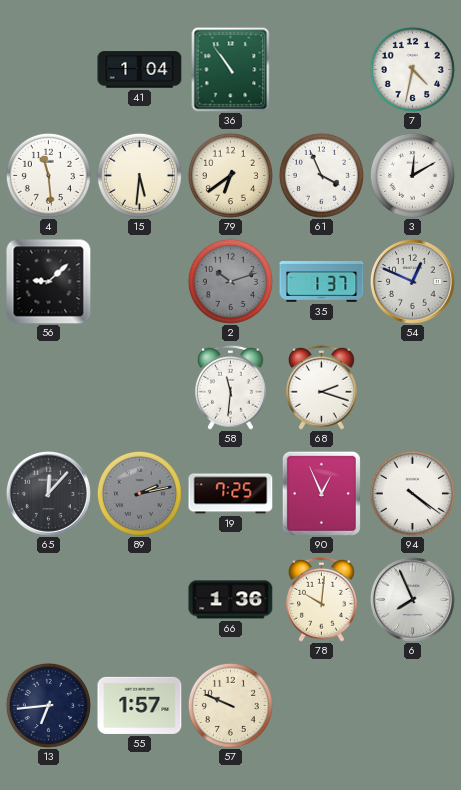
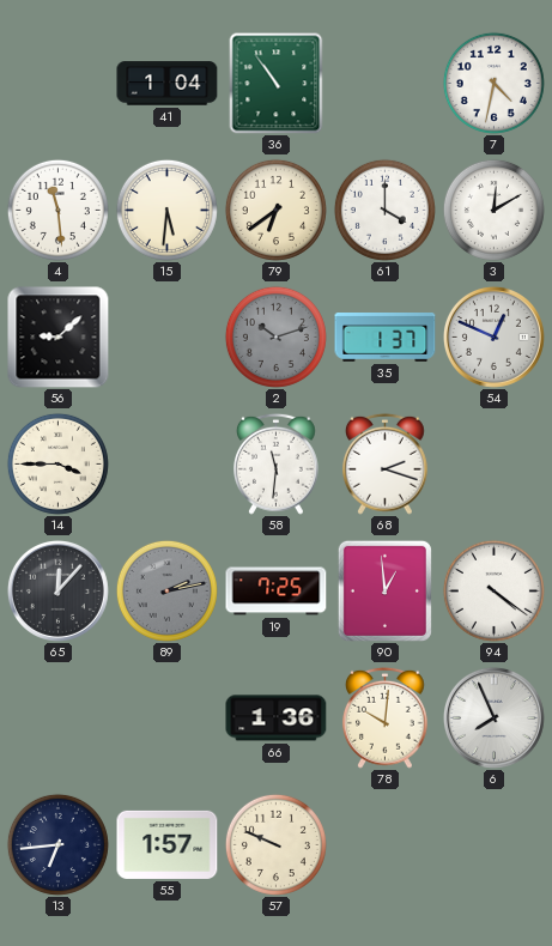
61: 3:56 -> 4:00 (384, 210)
14: none -> 3:45 (57, 463)
90: 12:56 -> 12:59 (384, 590)
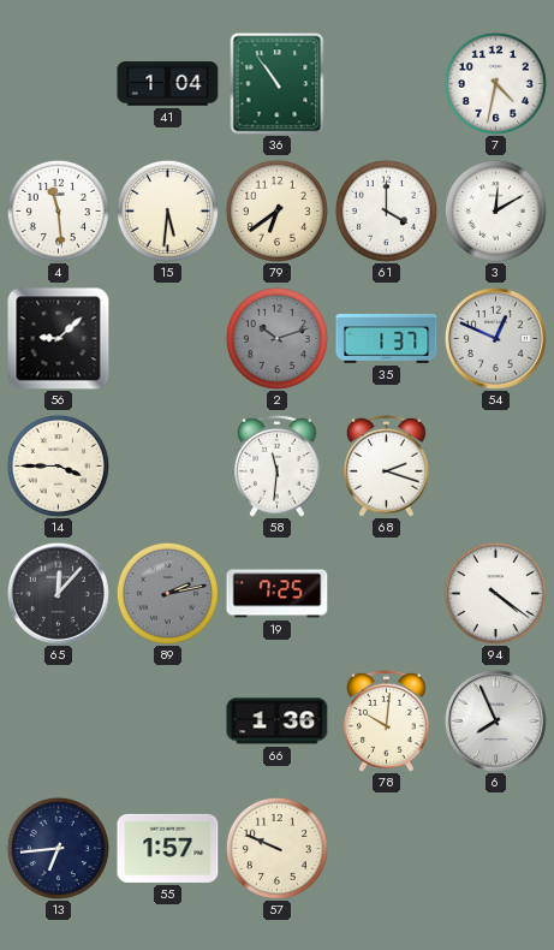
90: 12:59 -> none (384, 590)
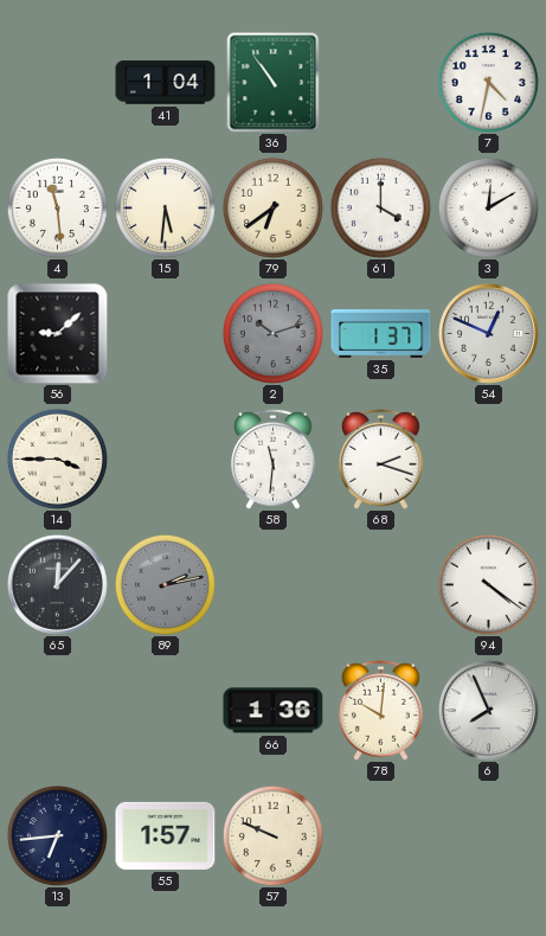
19: 7:25 -> none (278, 594)
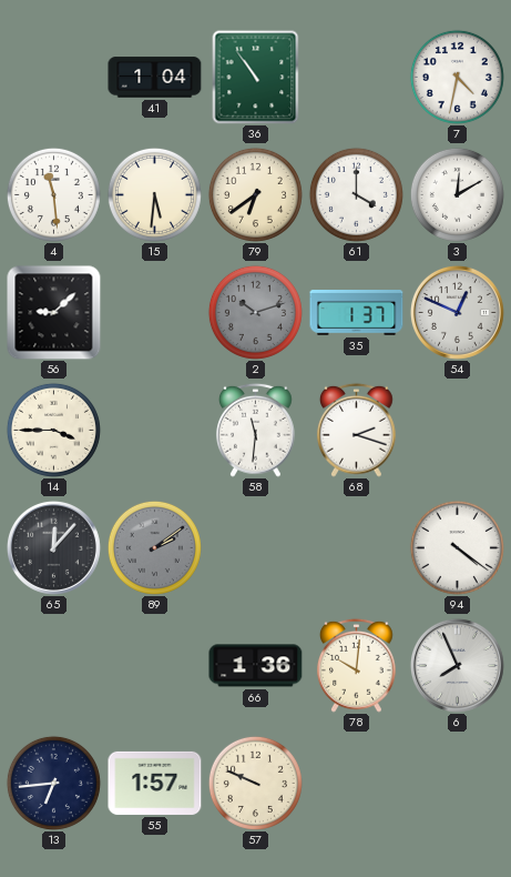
89: 2:13 -> 2:09 (154, 547)
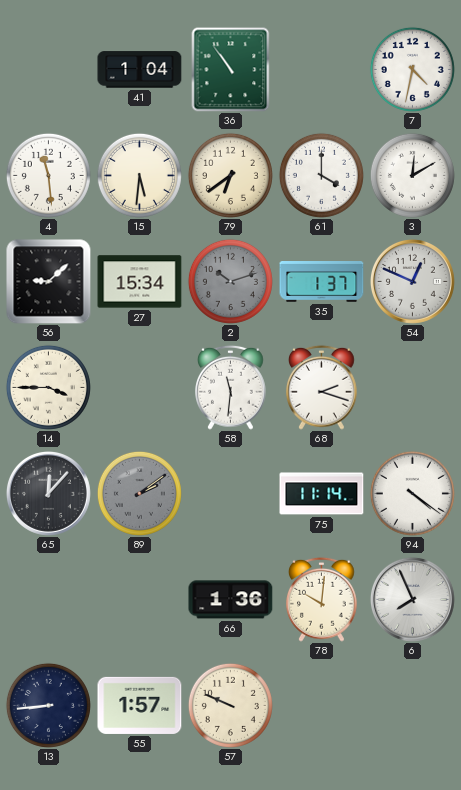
27: none -> 15:34 (140, 282)
75: none -> 11:14 (322, 494)
13: 6:44 -> 8:44 (48, 705)
